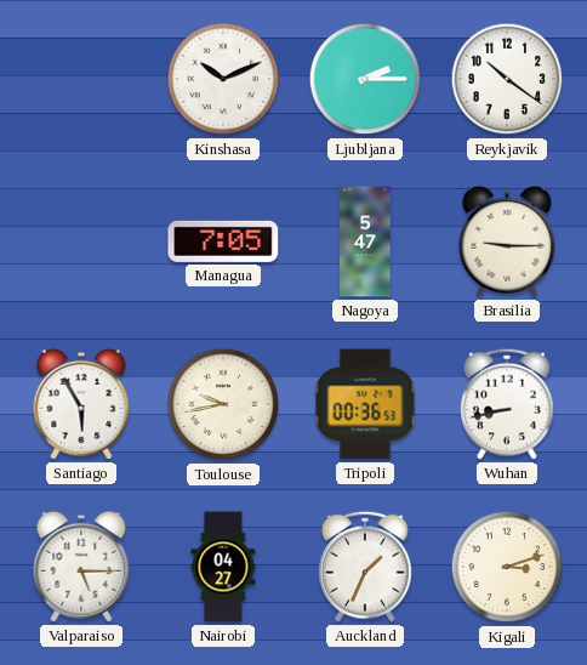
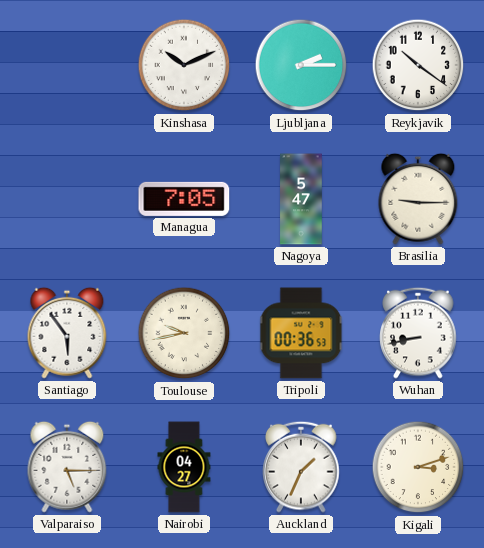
Santiago: 5:55 -> 5:54 (67, 333)
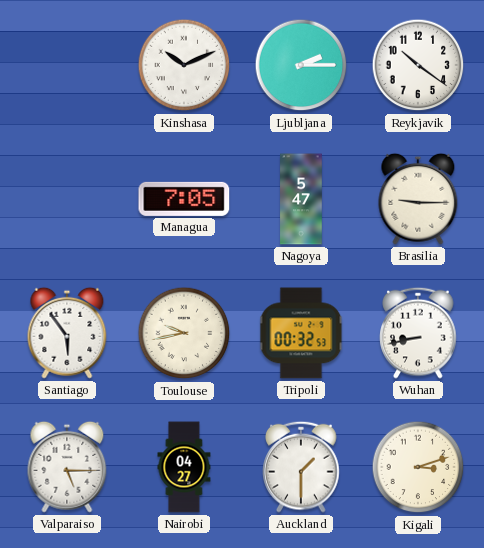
Tripoli: 00:36 -> 00:32 (301, 333)
Auckland: 1:34 -> 1:30 (301, 467)
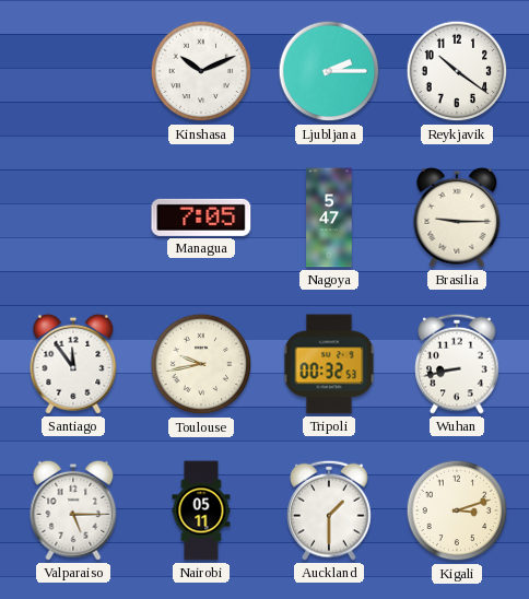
Santiago: 5:54 -> 11:54 (73, 364)
Nairobi: 04:27 -> 05:11 (201, 510)
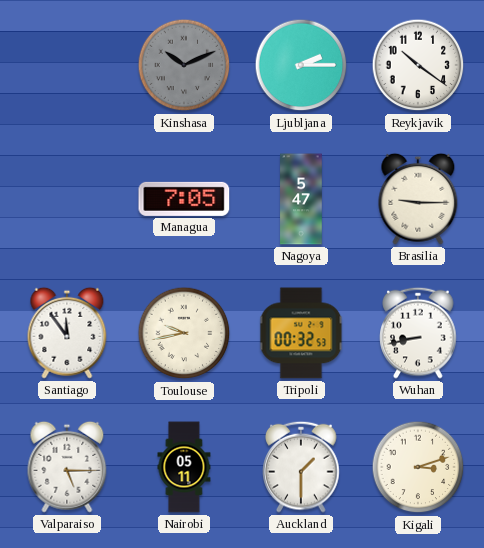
Kinshasa dial: white -> grey (184, 65)
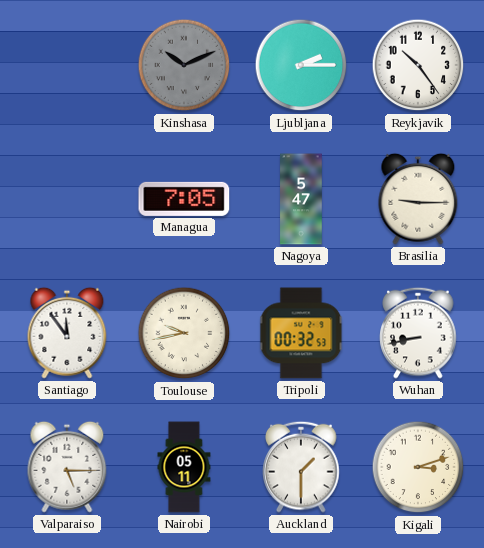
Reykjavik: 10:21 -> 10:24 (418, 65)
